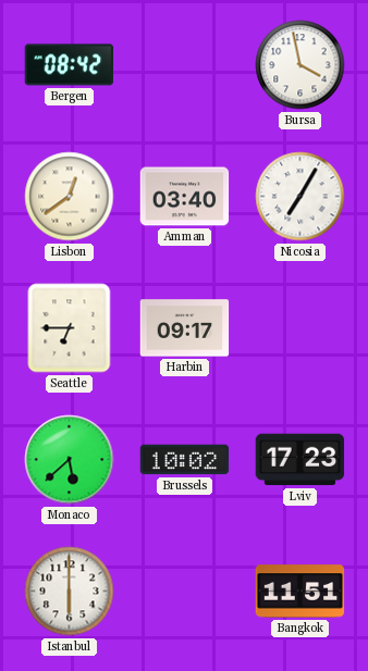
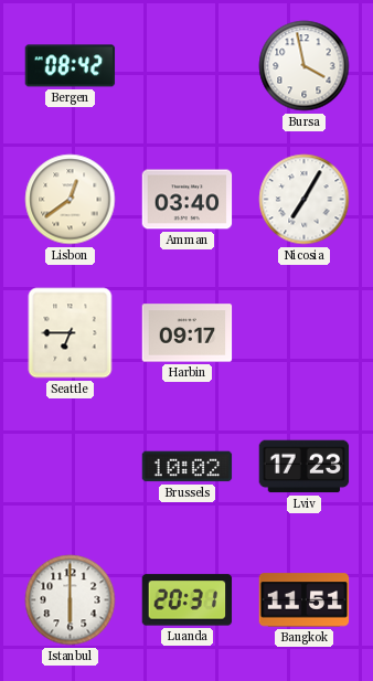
Monaco: 5:38 -> none (70, 460)
Luanda: none -> 20:31 (188, 600)
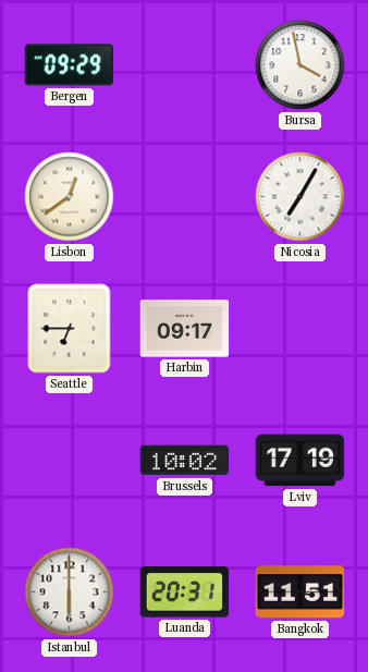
Bergen: 08:42 -> 09:29 (70, 65)
Amman: 03:40 -> none (188, 200)
Lviv: 17:23 -> 17:19 (300, 461)
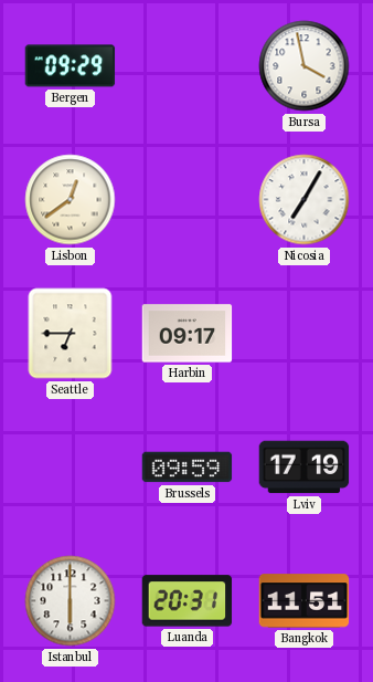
Brussels: 10:02 -> 09:59 (188, 468)
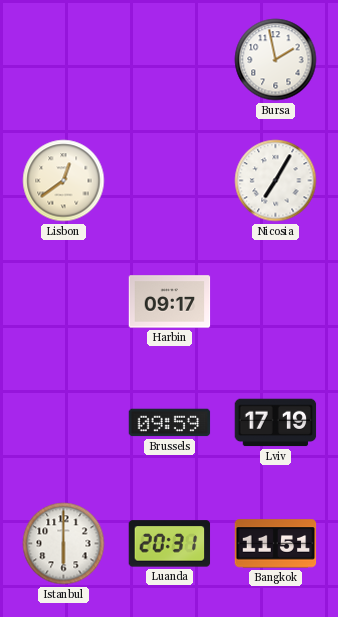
Bergen: 09:29 -> none (71, 66)
Bursa: 3:58 -> 1:58 (276, 60)
Seattle: 6:45 -> none (71, 334)
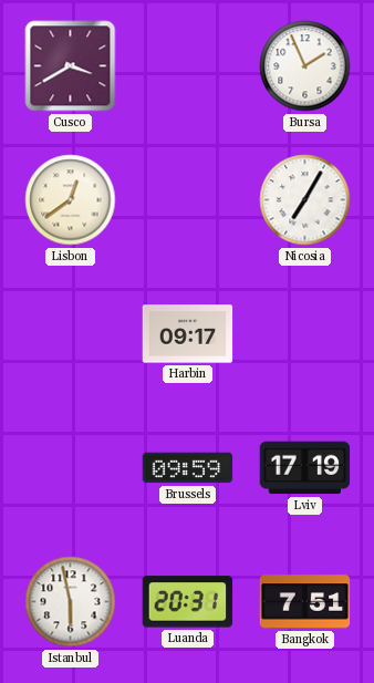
Cusco: none -> 3:40 (71, 66)
Bursa: 1:58 -> 1:56 (305, 66)
Istanbul: 6:00 -> 5:58 (71, 602)
Bangkok: 11:51 -> 7:51 (305, 602)
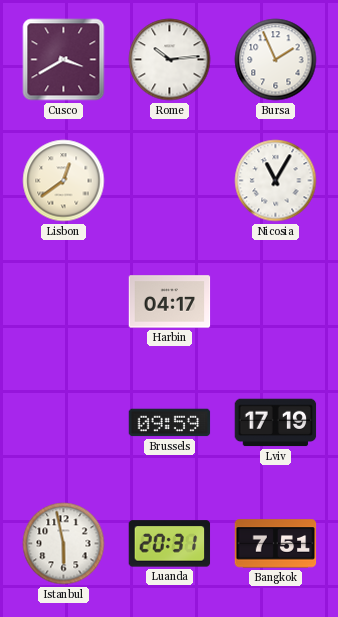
Rome: none -> 10:14 (170, 60)
Nicosia: 7:05 -> 11:05 (276, 181)
Harbin: 09:17 -> 04:17 (170, 302)
